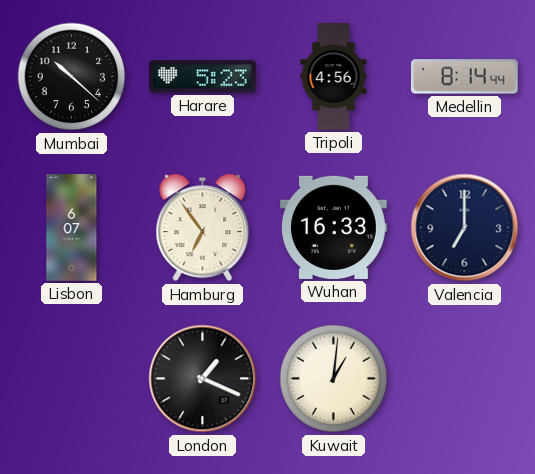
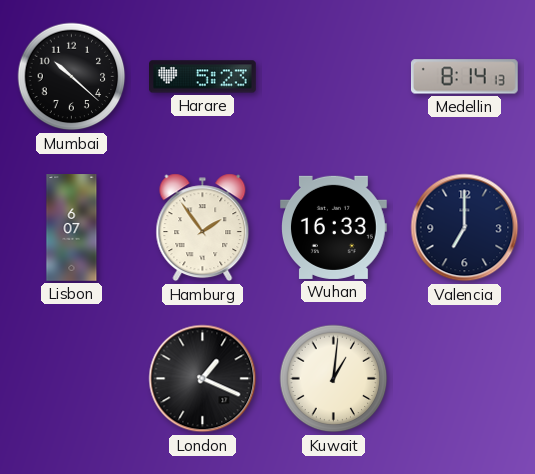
Tripoli: 4:56 -> none (334, 77)
Medellin: 8:14:44 -> 8:14:13 (464, 77)
Hamburg: 6:54 -> 1:54 (203, 228)
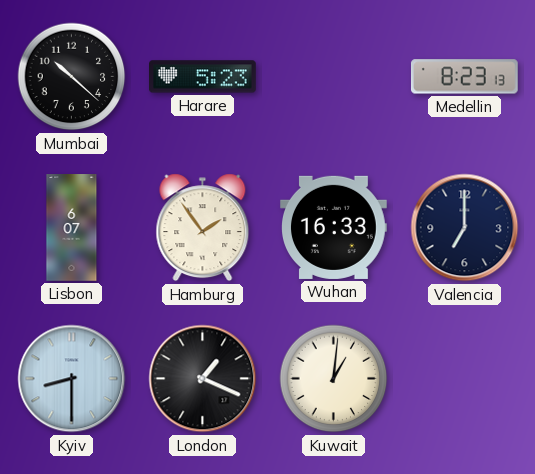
Medellin: 8:14 -> 8:23 (464, 77)
Kyiv: none -> 8:30 (72, 379)
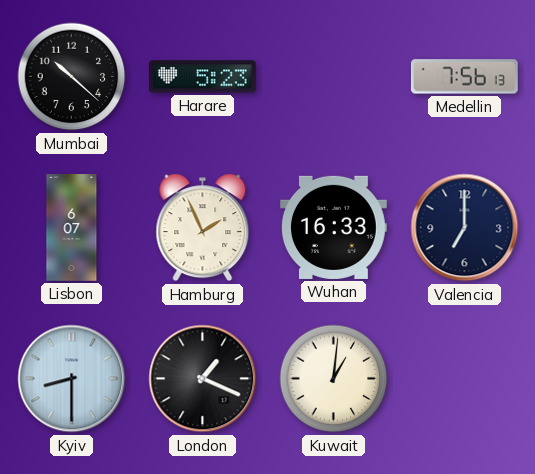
Medellin: 8:23 -> 7:56 (464, 77)
Hamburg: 1:54 -> 1:56 (203, 228)
